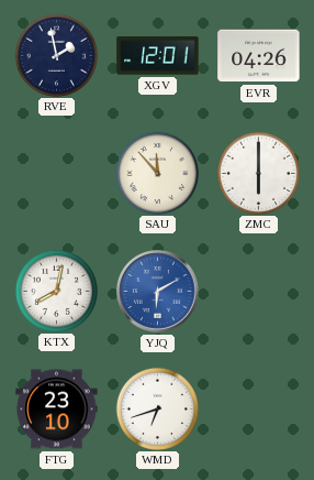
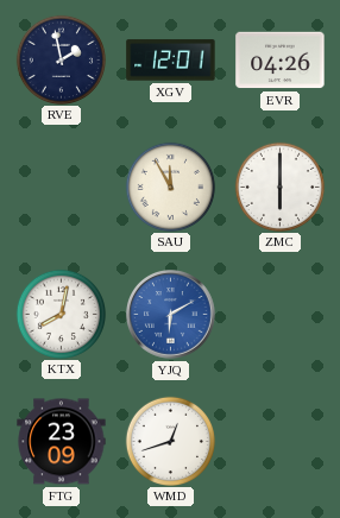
SAU: 11:53 -> 11:55 (170, 187)
FTG: 23:10 -> 23:09 (62, 442)
WMD: 6:42 -> 12:42 (170, 441)
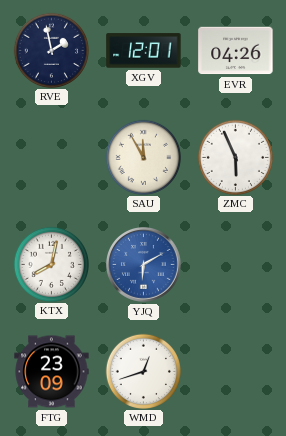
ZMC: 6:00 -> 5:56 (235, 157)
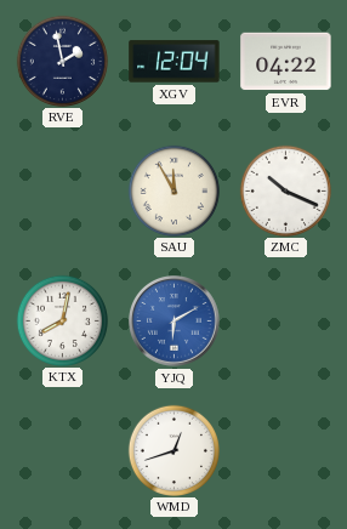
XGV: 12:01 -> 12:04 (175, 62)
EVR: 04:26 -> 04:22 (286, 62)
ZMC: 5:56 -> 10:19 (285, 190)
FTG: 23:09 -> none (52, 372)
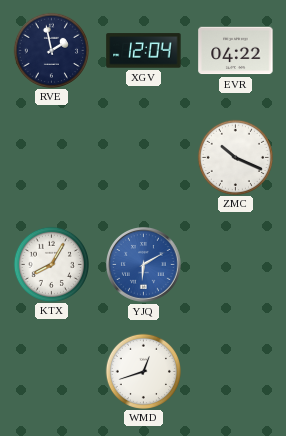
SAU: 11:55 -> none (173, 190)
KTX: 8:02 -> 8:05 (51, 264)
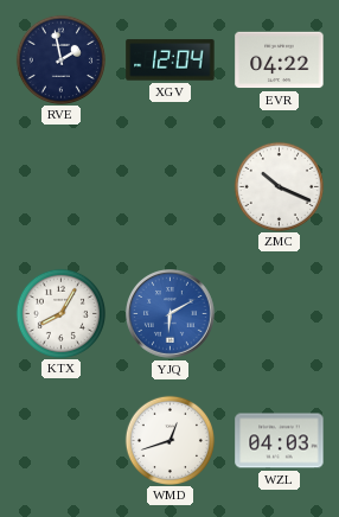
WZL: none -> 04:03 (280, 441)
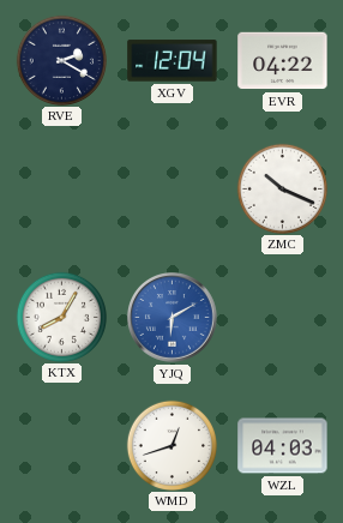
RVE: 1:58 -> 2:20 (61, 60)
